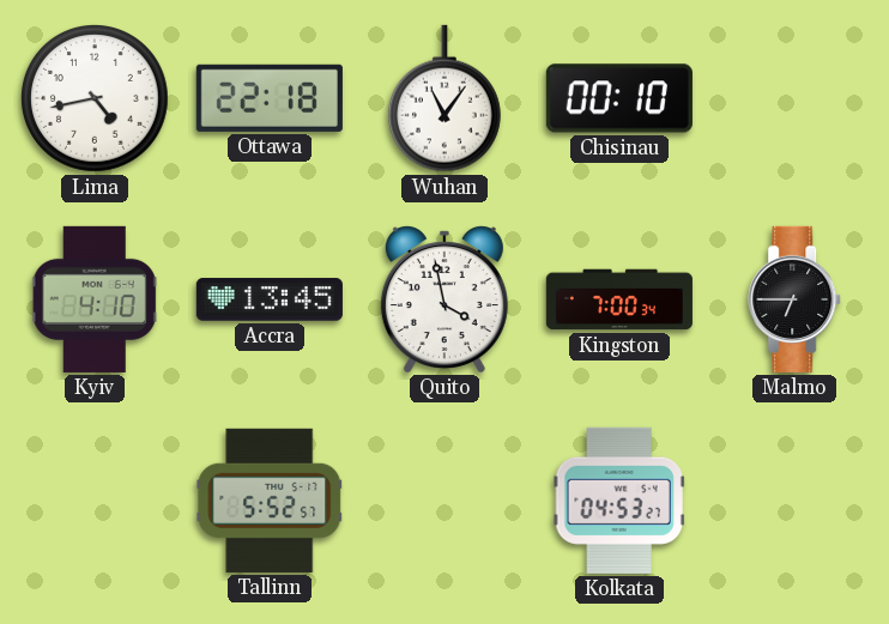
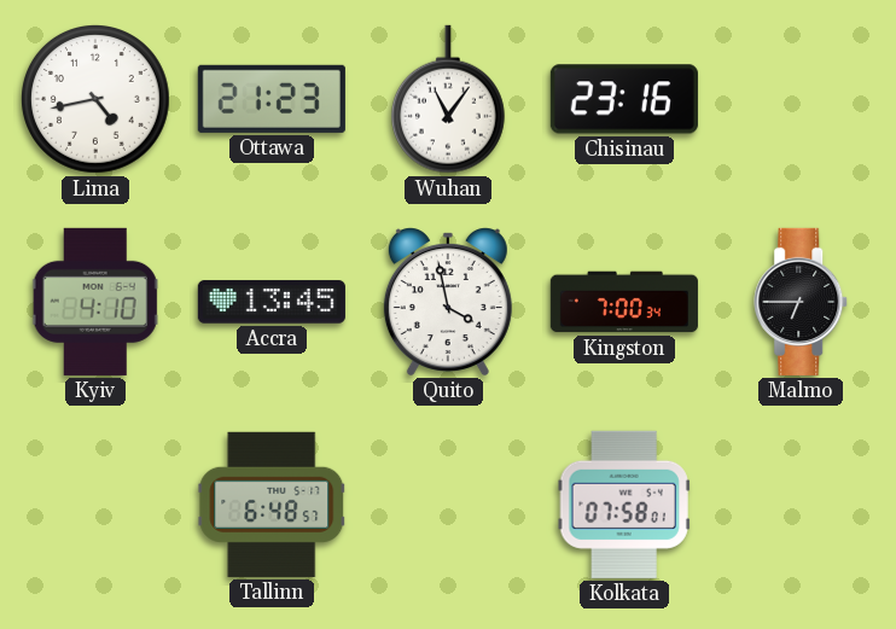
Ottawa: 22:18 -> 21:23 (272, 99)
Chisinau: 00:10 -> 23:16 (624, 99)
Tallinn: 5:52 -> 6:48 (272, 505)
Kolkata: 04:53 -> 07:58 (624, 505)
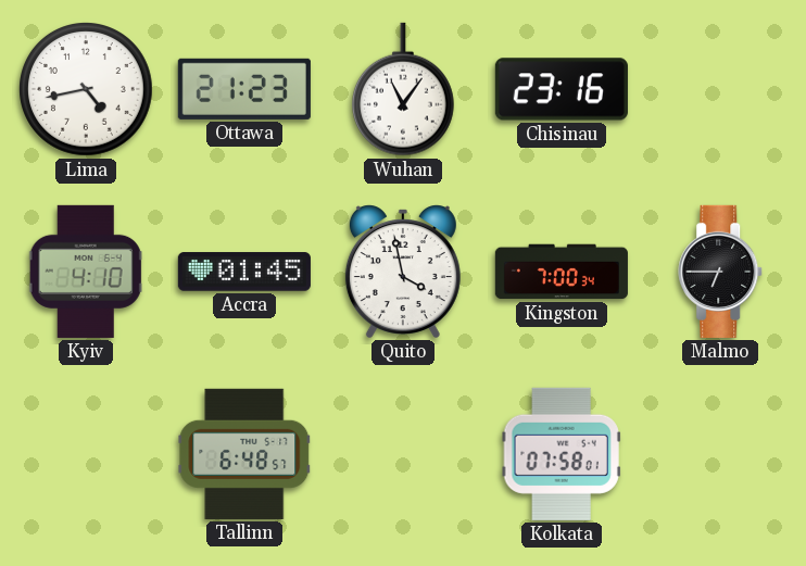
Accra: 13:45 -> 01:45 (244, 272)
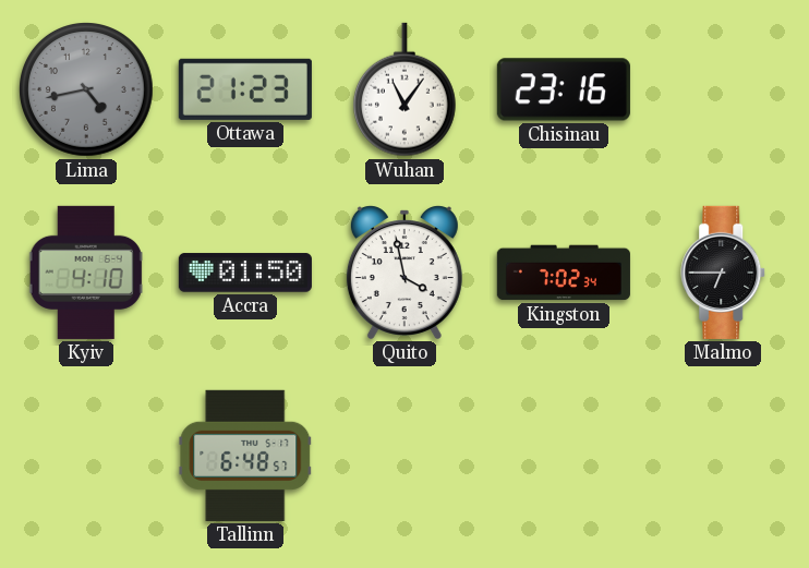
Lima dial: white -> grey (87, 90)
Accra: 01:45 -> 01:50 (245, 273)
Kingston: 7:00 -> 7:02 (564, 273)
Kolkata: 07:58 -> none (562, 454)
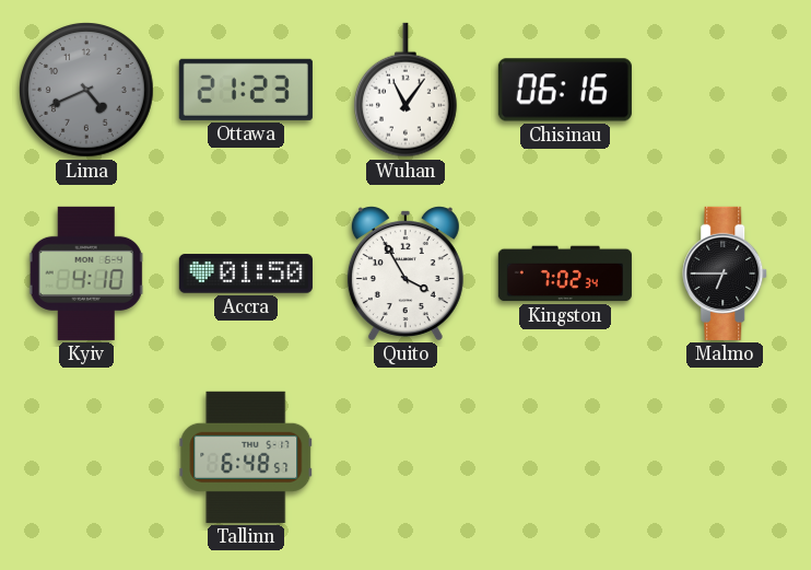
Lima: 4:43 -> 4:41 (87, 91)
Chisinau: 23:16 -> 06:16 (565, 90)
Quito: 3:58 -> 3:55 (405, 274)
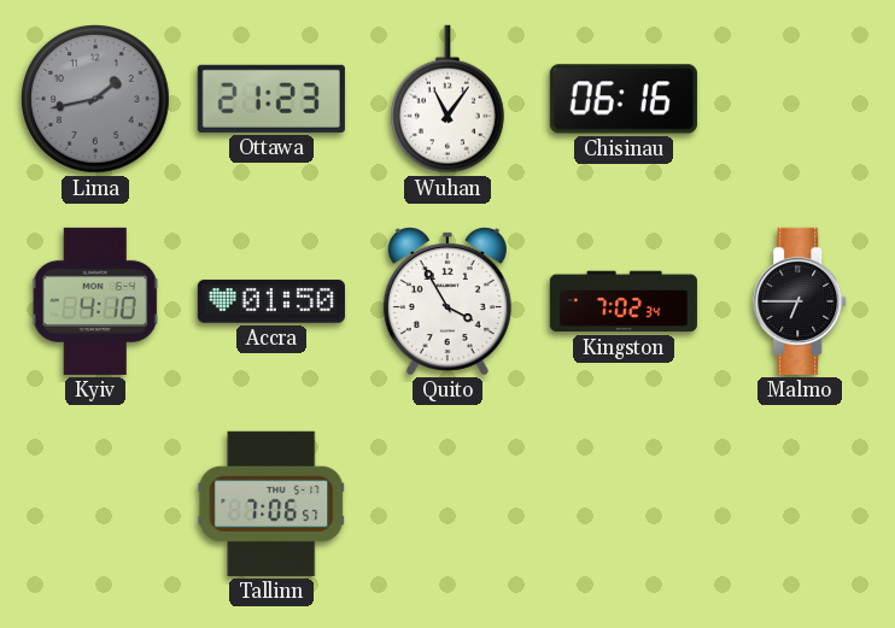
Lima: 4:41 -> 1:43 (96, 100)
Tallinn: 6:48 -> 7:06 (271, 504)
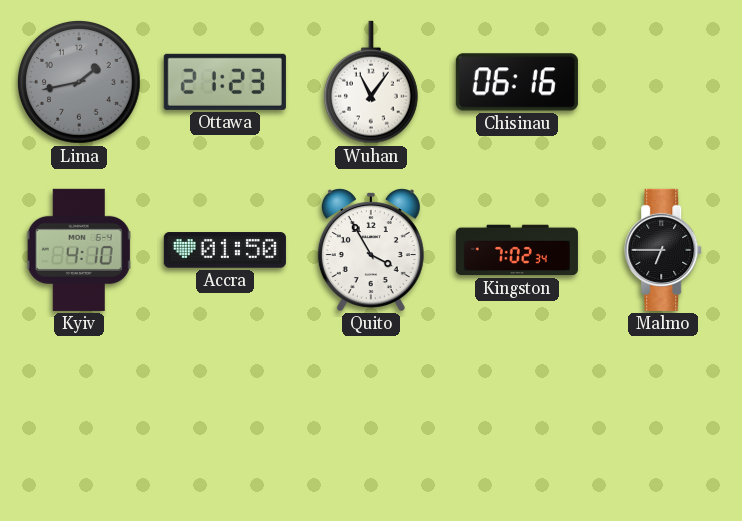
Tallinn: 7:06 -> none (271, 504)
